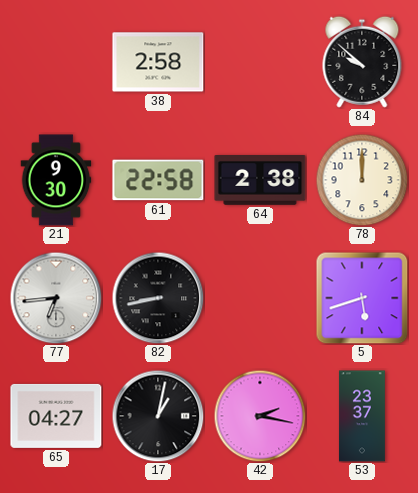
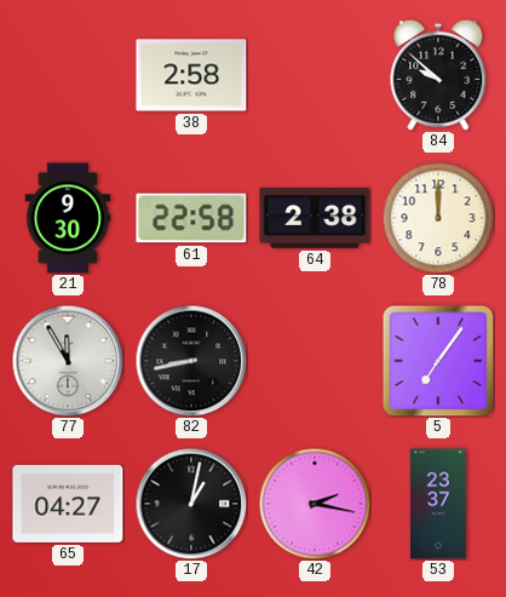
77: 6:44 -> 11:55 (68, 361)
5: 5:42 -> 7:06 (438, 361)
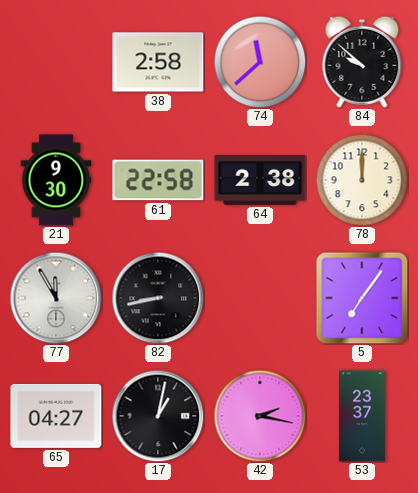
74: none -> 11:38 (260, 62)
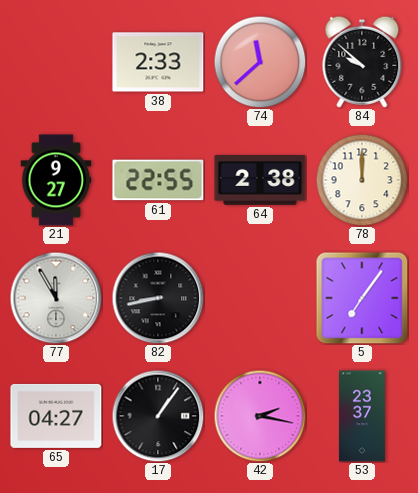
38: 2:58 -> 2:33 (158, 62)
21: 9:30 -> 9:27 (56, 180)
61: 22:58 -> 22:55 (158, 180)
17: 1:02 -> 1:06 (158, 416)
